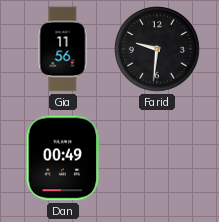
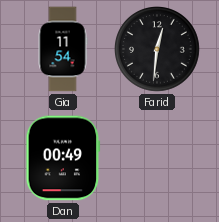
Gia: 11:56 -> 11:54 (63, 49)
Farid: 9:31 -> 12:31 (158, 50)
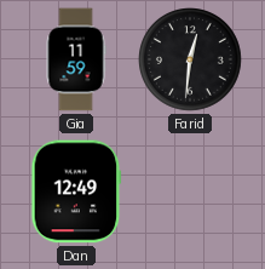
Gia: 11:54 -> 11:59 (76, 59)
Dan: 00:49 -> 12:49 (76, 191)
